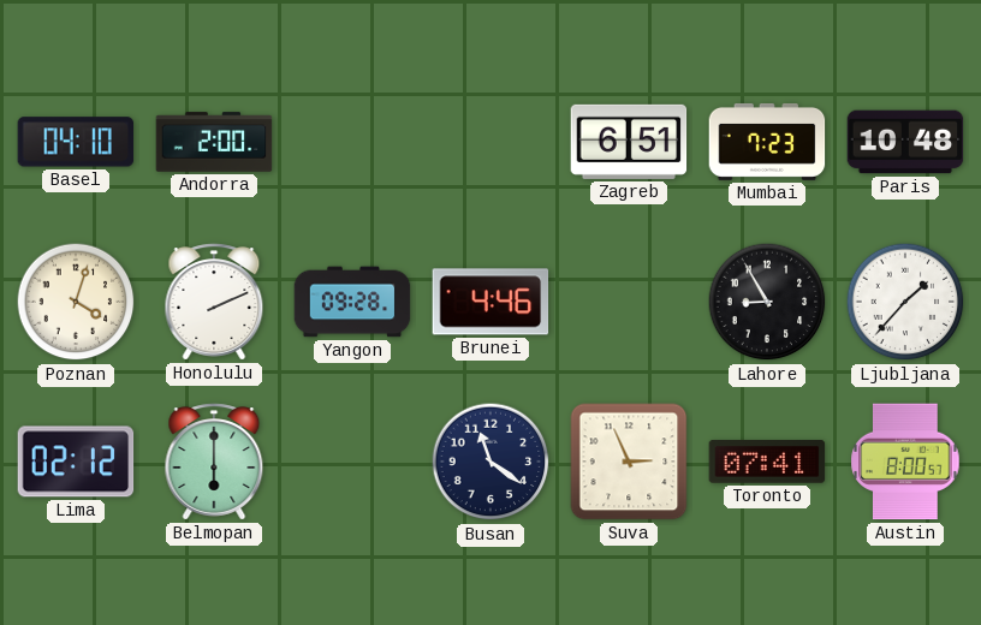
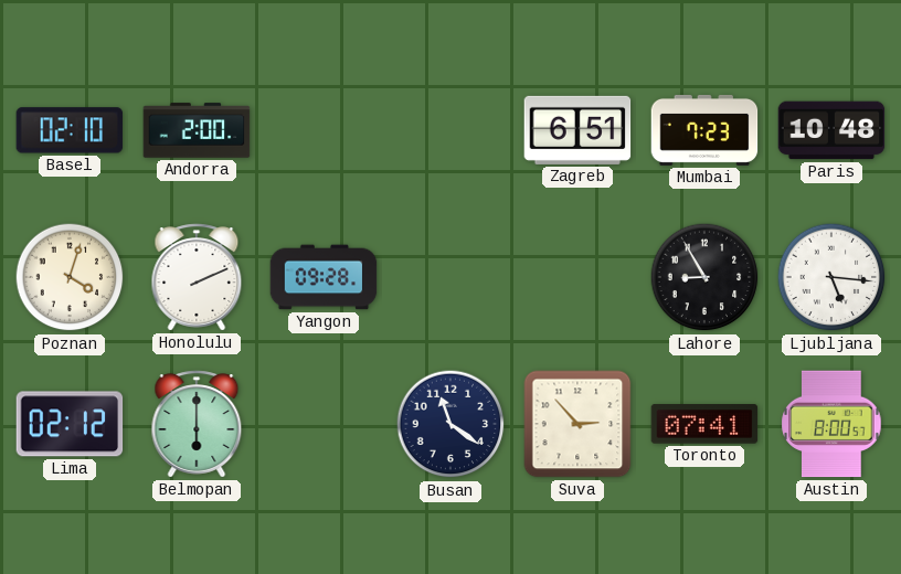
Basel: 04:10 -> 02:10 (70, 130)
Brunei: 4:46 -> none (490, 302)
Ljubljana: 1:37 -> 5:16 (831, 277)
Suva: 2:56 -> 2:53 (577, 424)
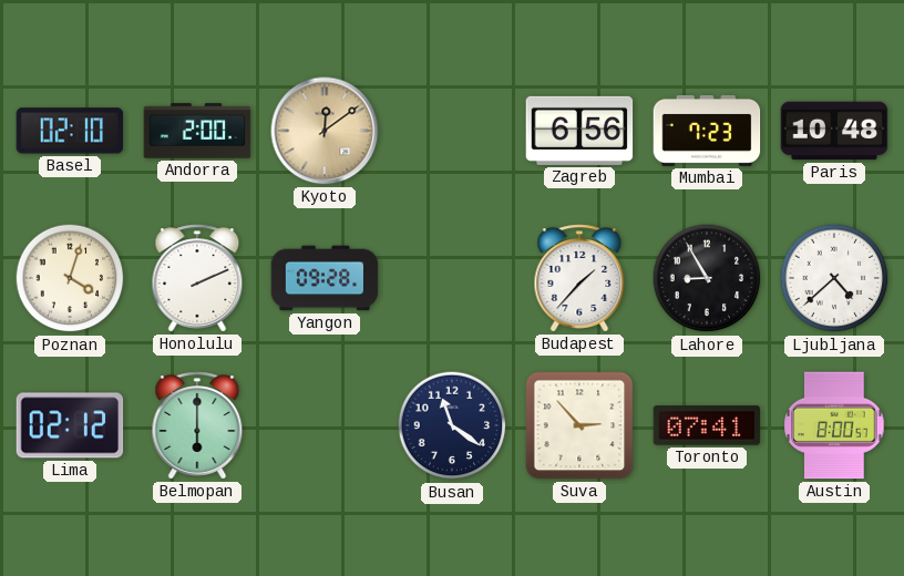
Kyoto: none -> 12:09 (325, 131)
Zagreb: 6:51 -> 6:56 (579, 131)
Budapest: none -> 1:37 (579, 278)
Ljubljana: 5:16 -> 4:38 (834, 278)
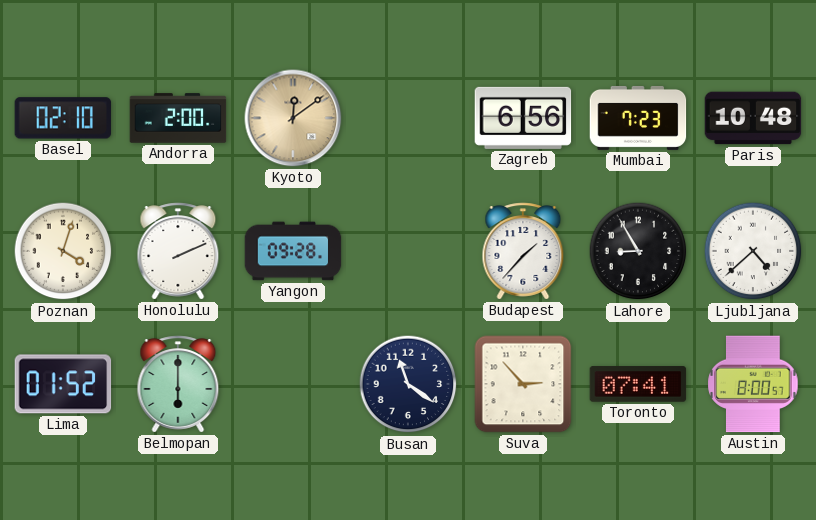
Lima: 02:12 -> 01:52 (63, 384)
